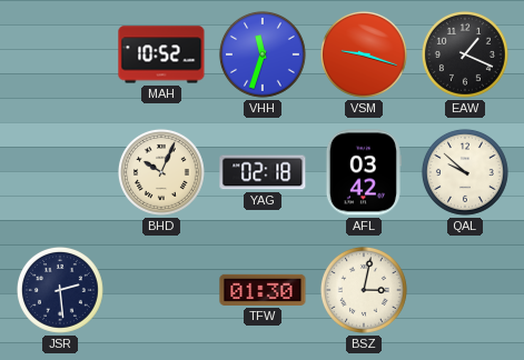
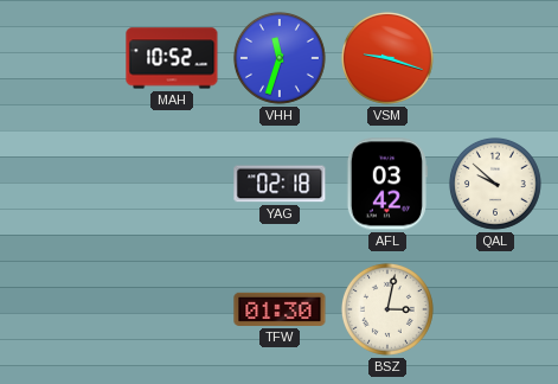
EAW: 1:19 -> none (465, 54)
BHD: 10:04 -> none (161, 172)
JSR: 2:29 -> none (60, 290)
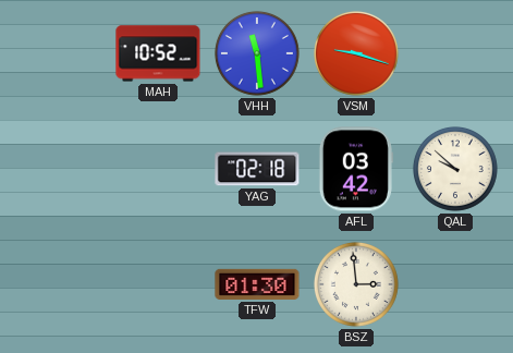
VHH: 11:33 -> 11:29 (257, 53)
BSZ: 3:02 -> 2:59 (356, 284)
